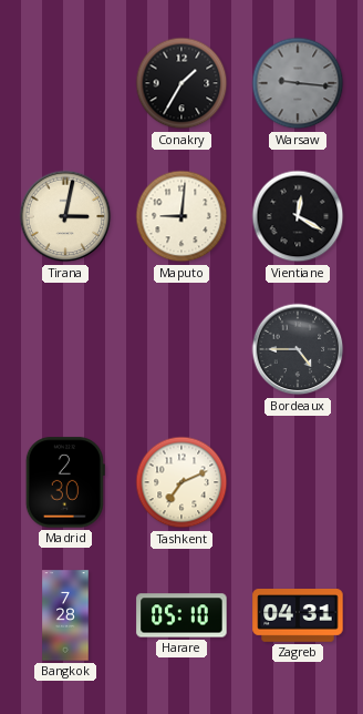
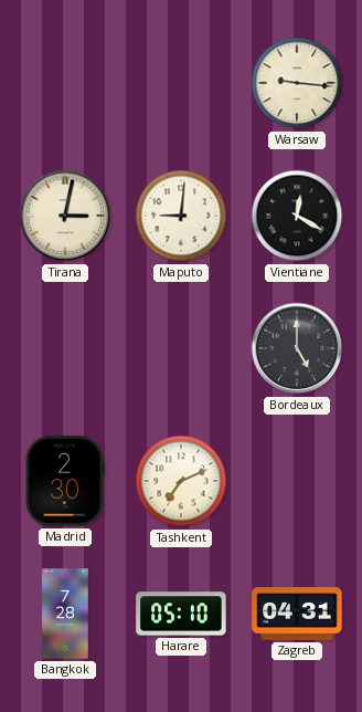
Conakry: 1:35 -> none (181, 83)
Warsaw dial: grey -> cream (297, 83)
Bordeaux: 4:45 -> 5:00 (297, 348)
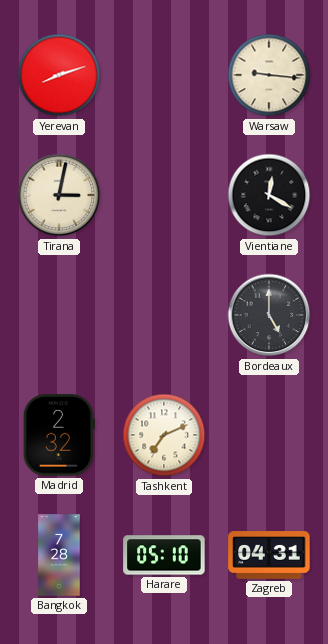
Yerevan: none -> 8:12 (59, 75)
Maputo: 9:01 -> none (181, 216)
Madrid: 2:30 -> 2:32 (59, 435)
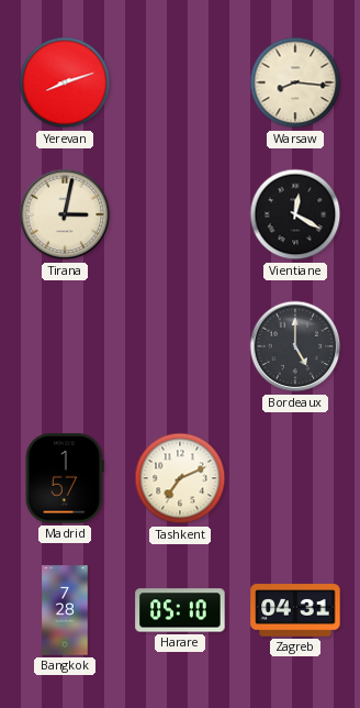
Warsaw: 9:16 -> 8:16 (295, 82)
Madrid: 2:32 -> 1:57 (65, 478)
